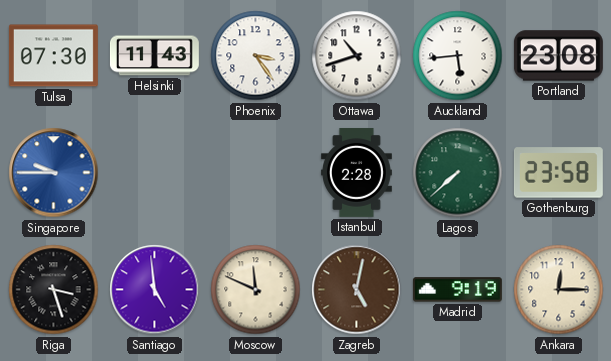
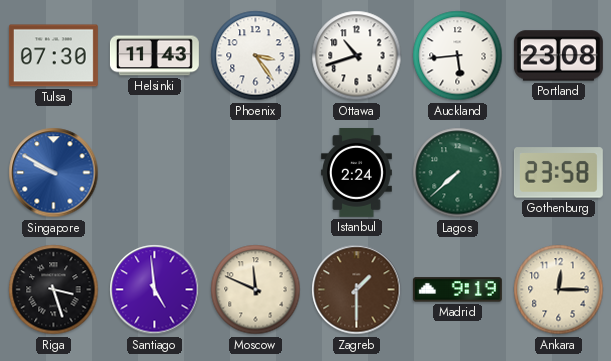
Singapore: 9:45 -> 9:50 (54, 173)
Istanbul: 2:28 -> 2:24 (356, 172)
Zagreb: 5:02 -> 1:30 (357, 290)
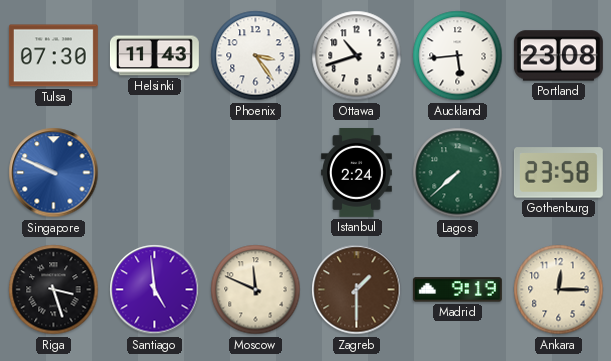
Singapore: 9:50 -> 9:49 (54, 173)
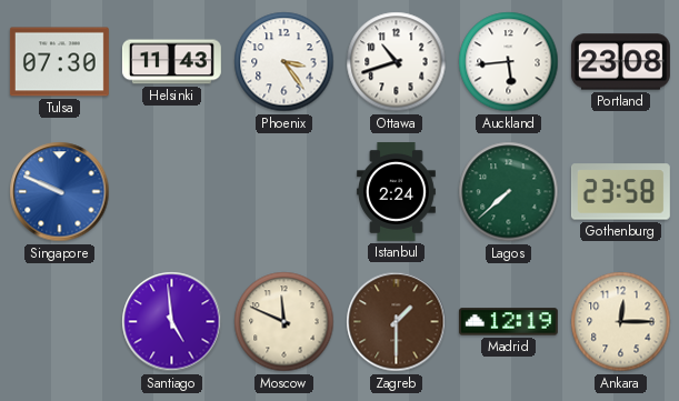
Riga: 3:27 -> none (54, 290)
Madrid: 9:19 -> 12:19 (508, 322)
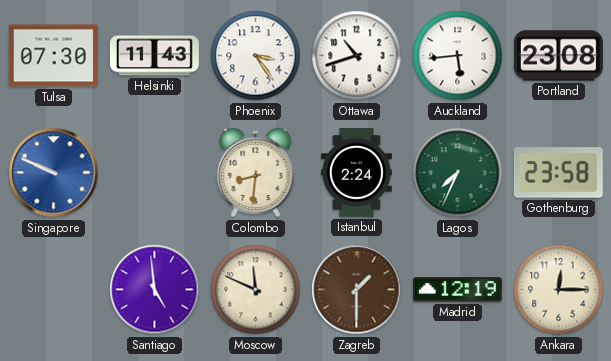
Colombo: none -> 8:31 (256, 173)
Lagos: 7:38 -> 7:34 (458, 173)
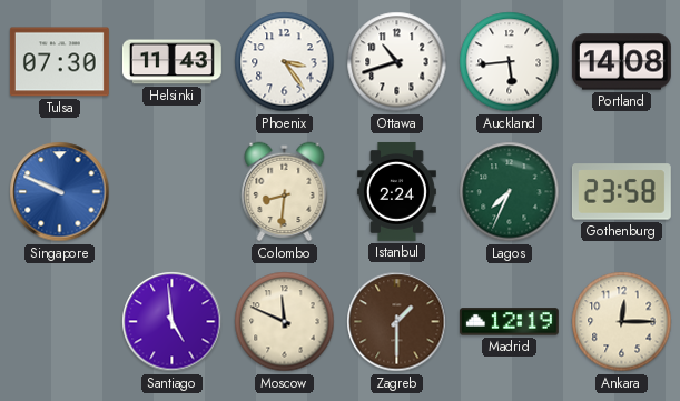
Portland: 23:08 -> 14:08 (621, 62)
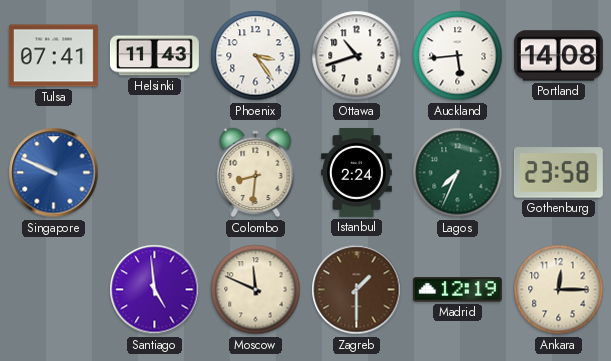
Tulsa: 07:30 -> 07:41 (53, 56)
